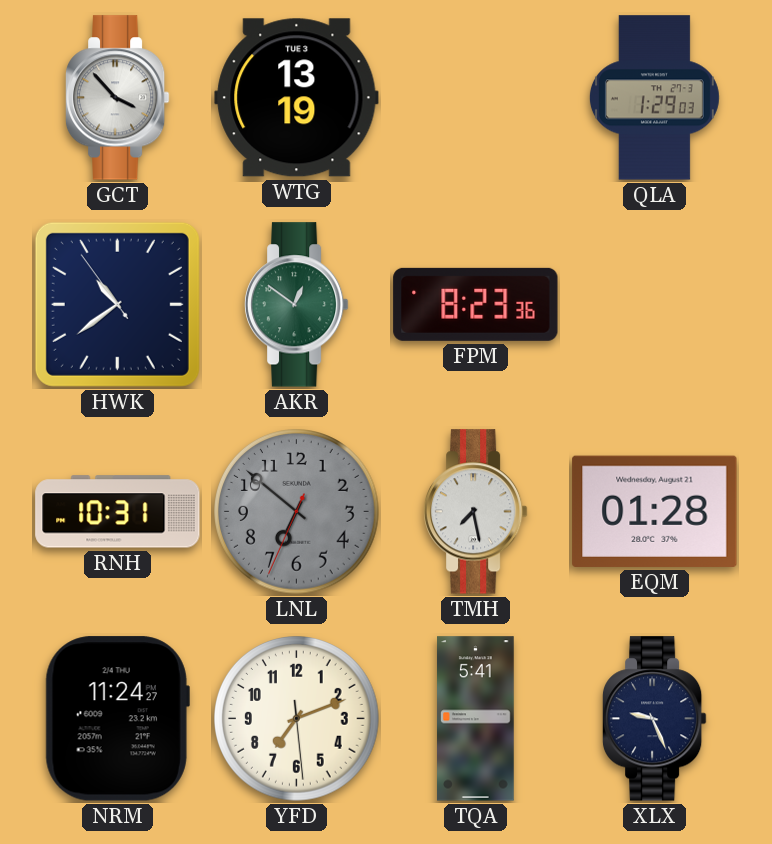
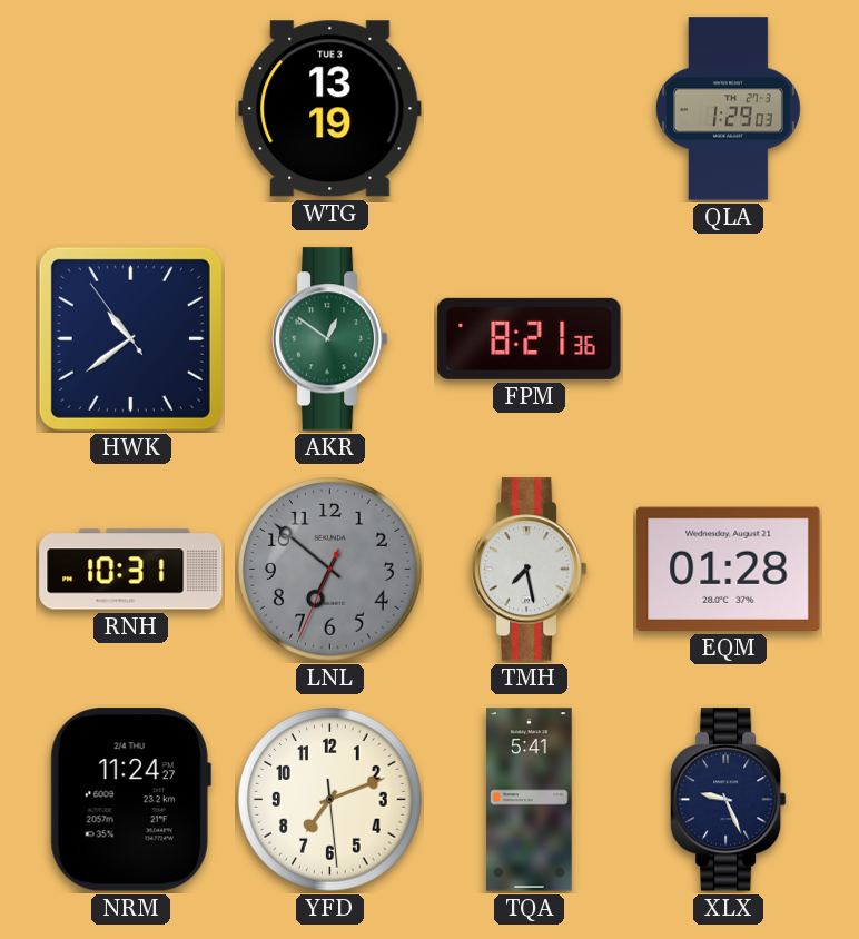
GCT: 3:53 -> none (117, 98)
FPM: 8:23 -> 8:21 (530, 338)
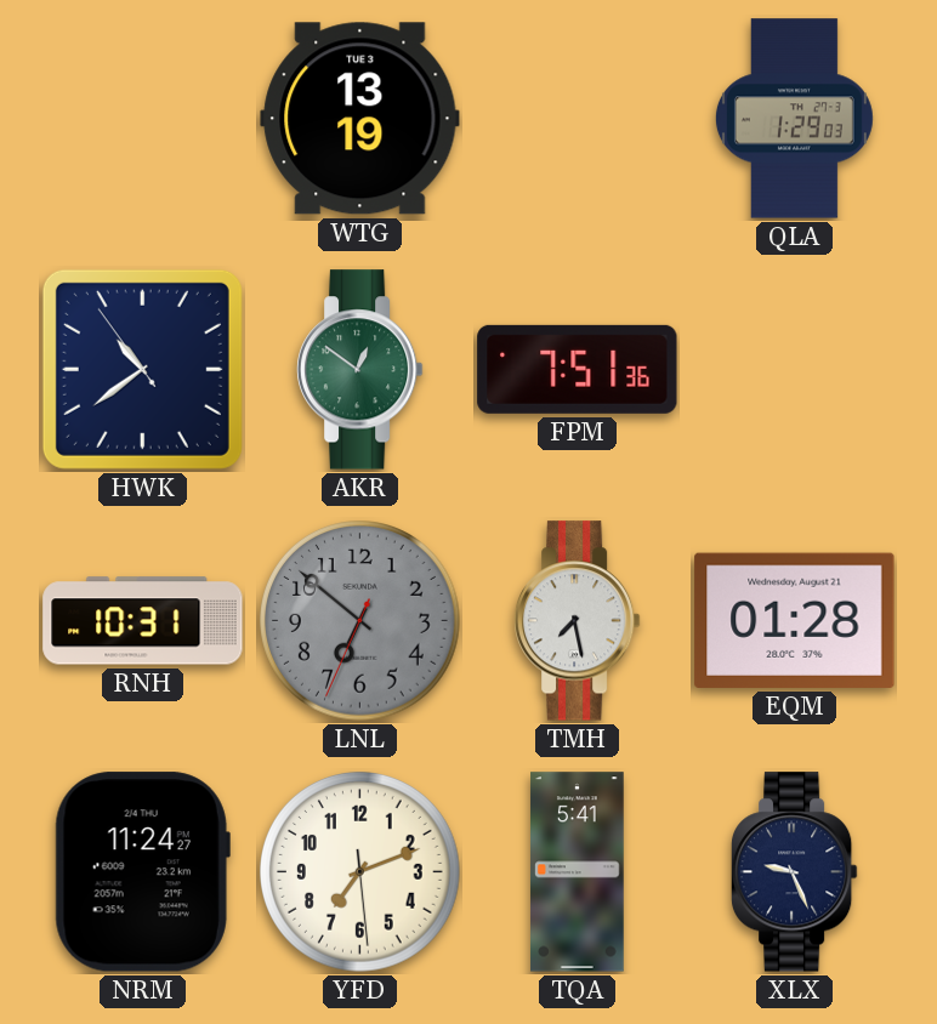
FPM: 8:21 -> 7:51 (578, 369)
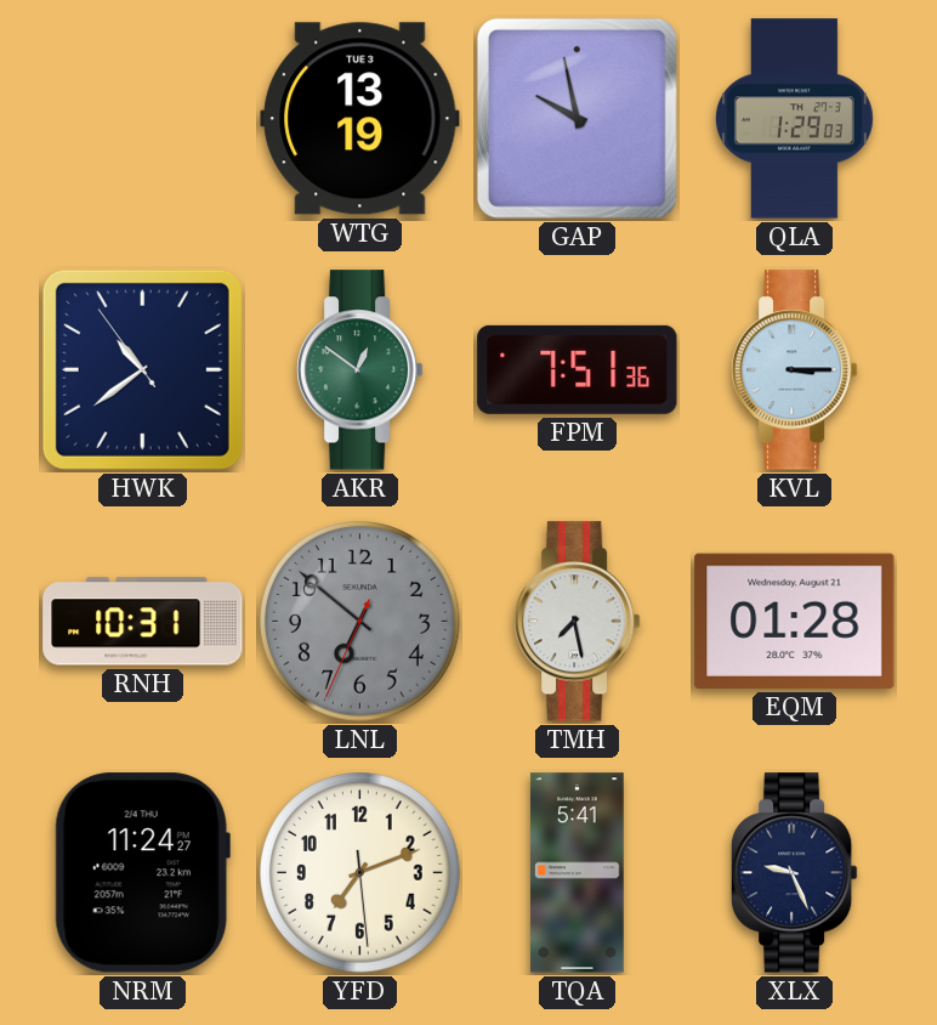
GAP: none -> 9:58 (577, 118)
KVL: none -> 3:15 (794, 370)
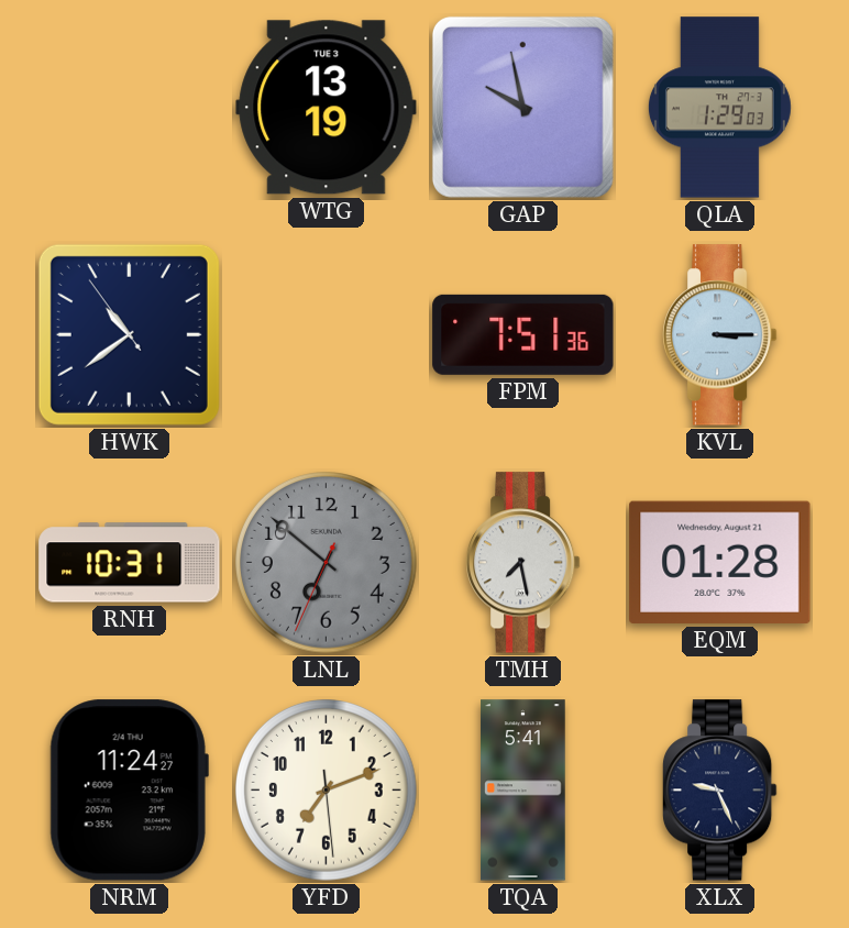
AKR: 12:51 -> none (359, 370)
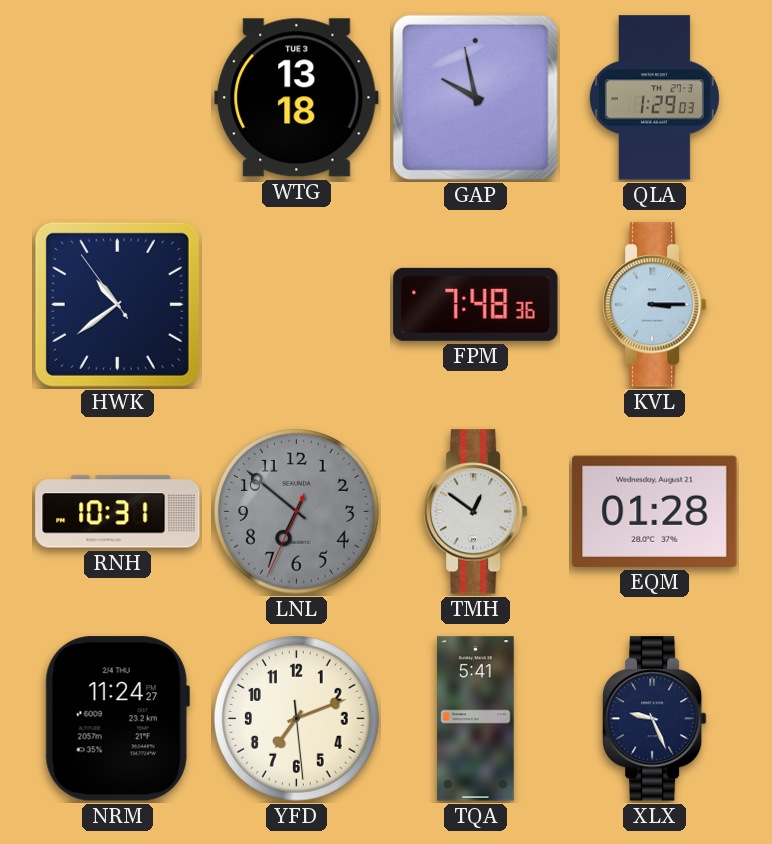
WTG: 13:19 -> 13:18 (297, 98)
FPM: 7:51 -> 7:48 (476, 304)
TMH: 7:28 -> 12:51 (475, 512)
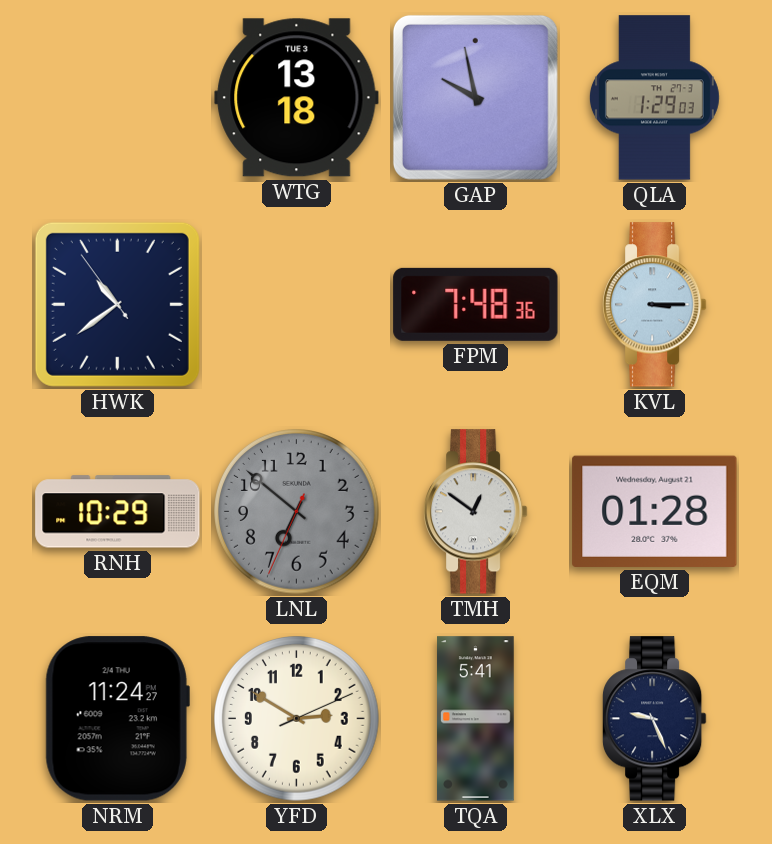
RNH: 10:31 -> 10:29 (118, 512)
YFD: 7:11 -> 2:50 (297, 719)
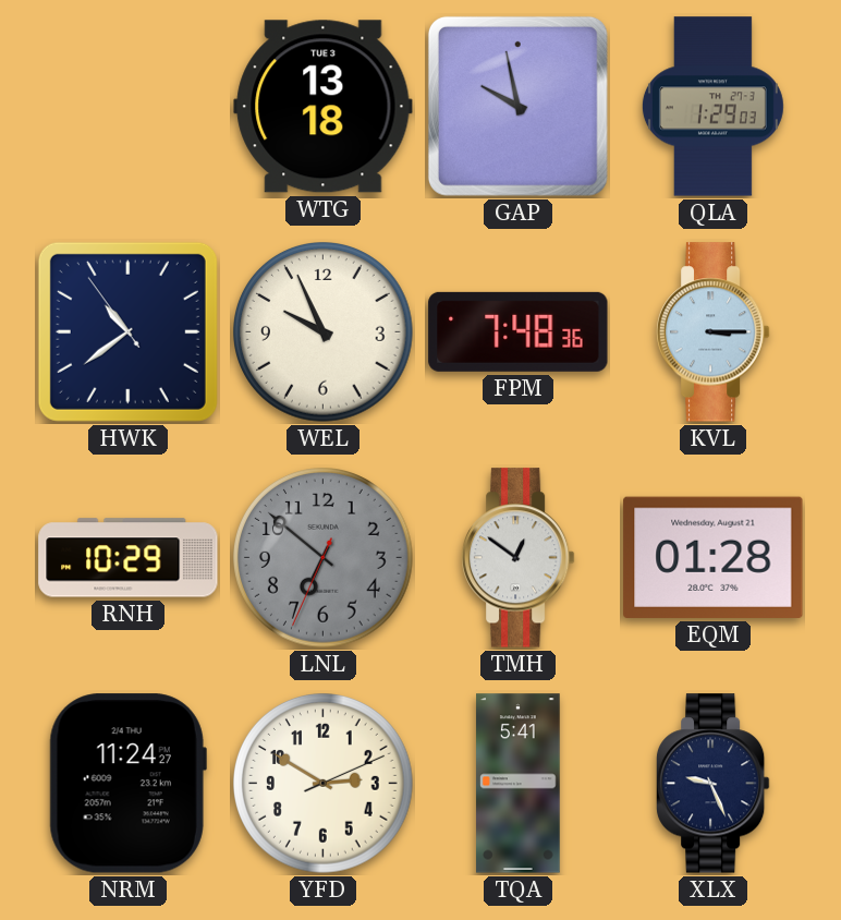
WEL: none -> 9:56 (324, 332)
